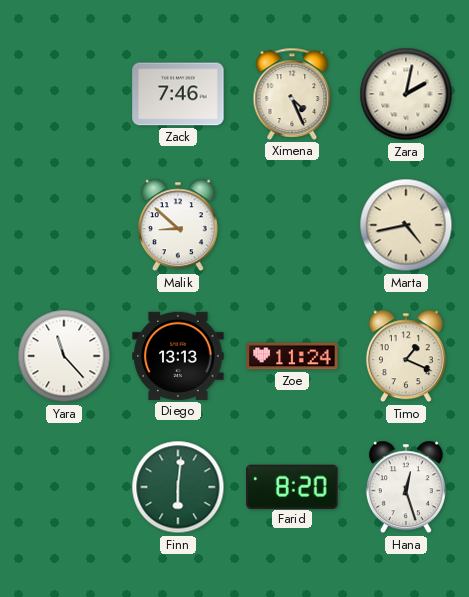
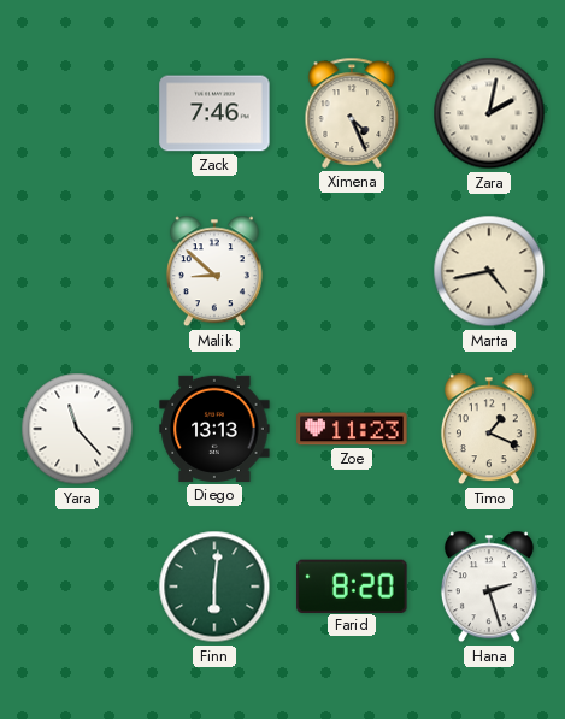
Zoe: 11:24 -> 11:23 (352, 429)
Hana: 12:27 -> 2:27 (489, 587)
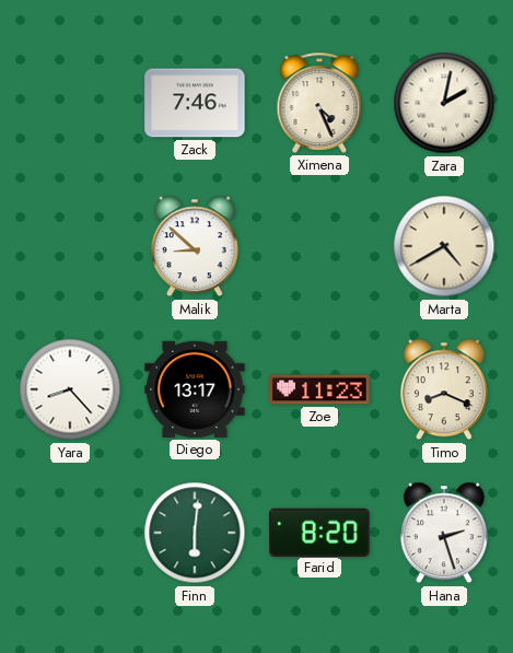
Marta: 4:43 -> 4:40 (444, 246)
Yara: 11:23 -> 8:23 (70, 389)
Diego: 13:13 -> 13:17 (195, 389)
Timo: 1:19 -> 8:19 (444, 389)
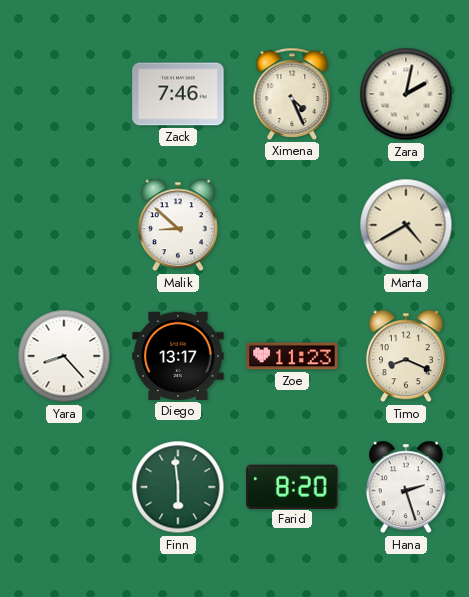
Finn: 6:01 -> 5:59 (178, 487)
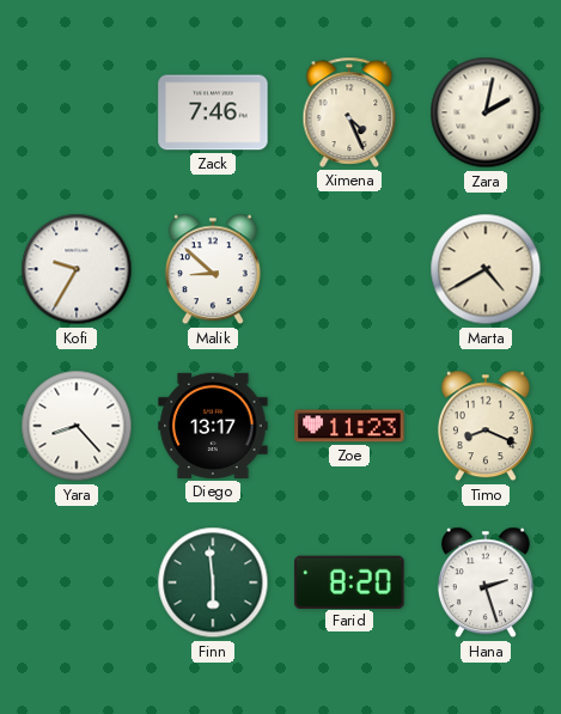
Kofi: none -> 9:35 (77, 269)
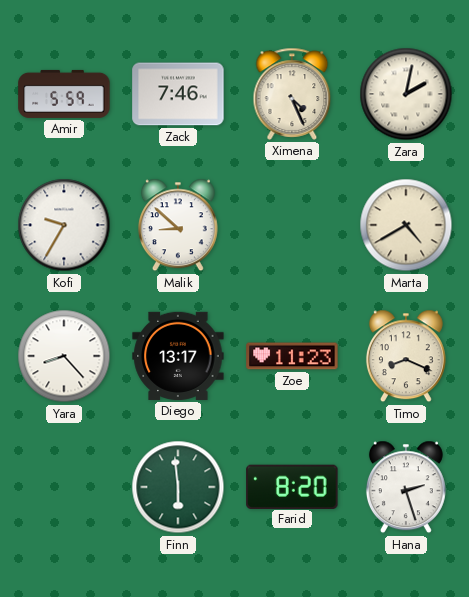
Amir: none -> 5:59 (64, 94)
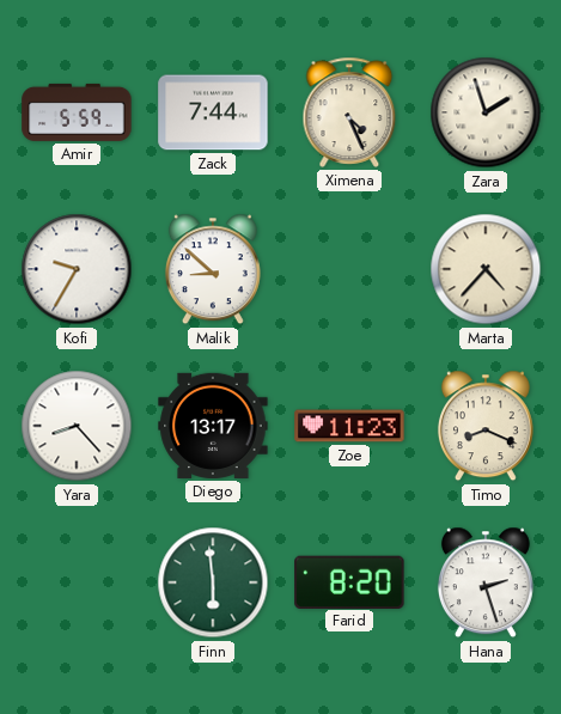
Zack: 7:46 -> 7:44 (213, 112)
Zara: 2:02 -> 1:57 (486, 112)
Marta: 4:40 -> 4:37 (486, 269)
